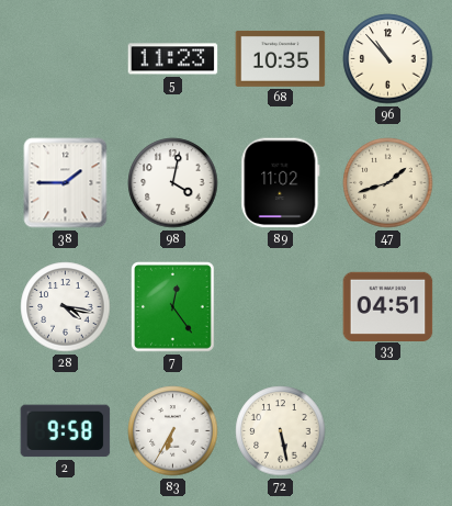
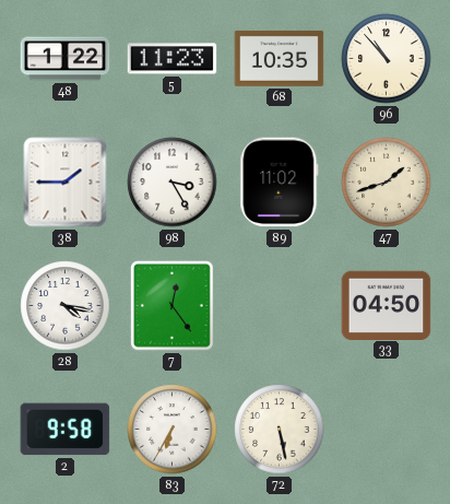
48: none -> 1:22 (66, 59)
98: 4:02 -> 3:25 (173, 183)
33: 04:51 -> 04:50 (387, 305)
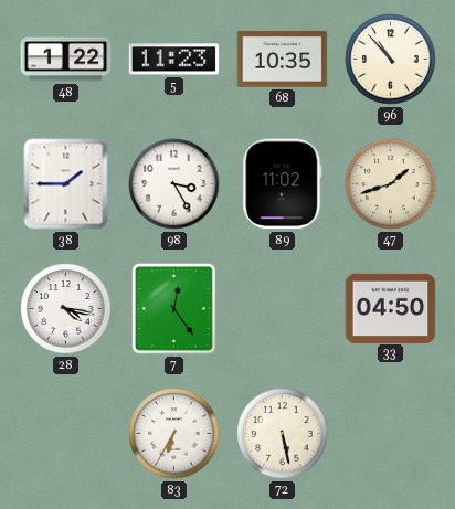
2: 9:58 -> none (66, 430)
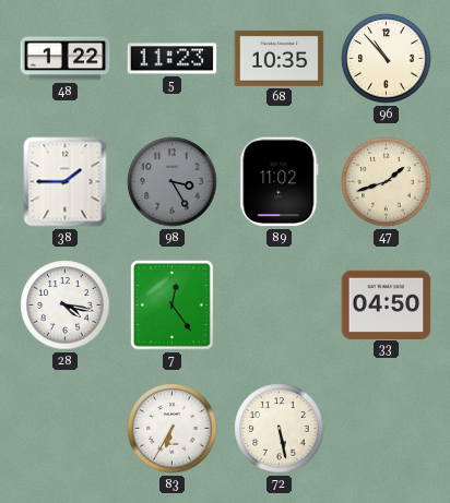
98 dial: white -> grey (173, 182)
